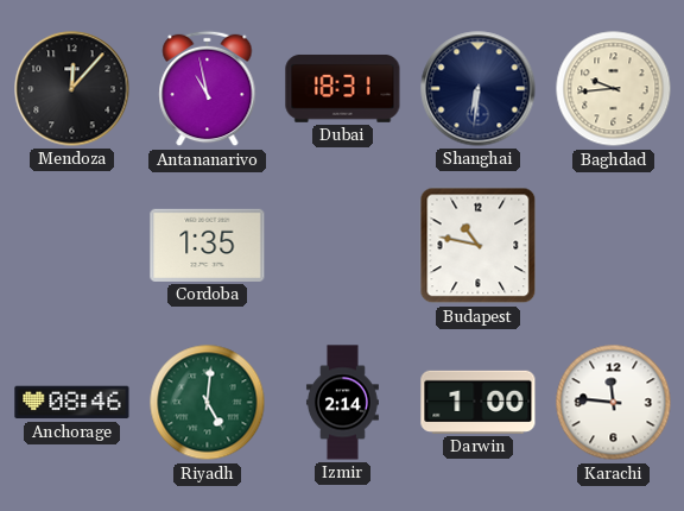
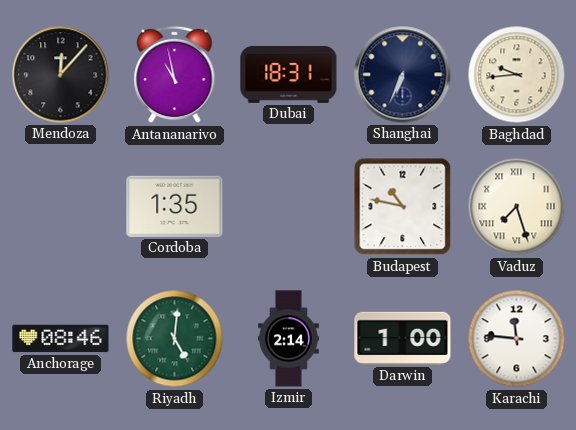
Shanghai: 6:31 -> 6:34 (403, 75)
Vaduz: none -> 7:27 (517, 207)
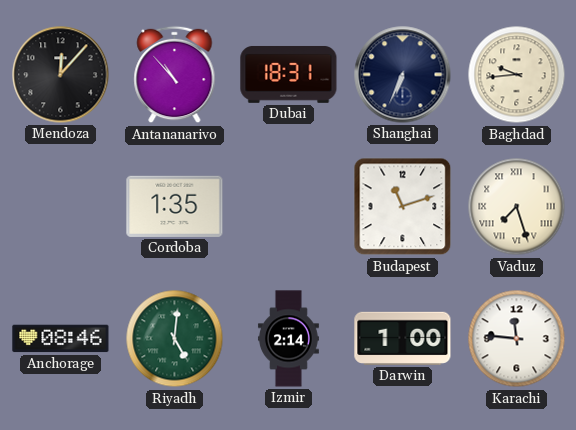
Antananarivo: 10:58 -> 10:53 (175, 75)
Budapest: 10:47 -> 11:12 (403, 207)
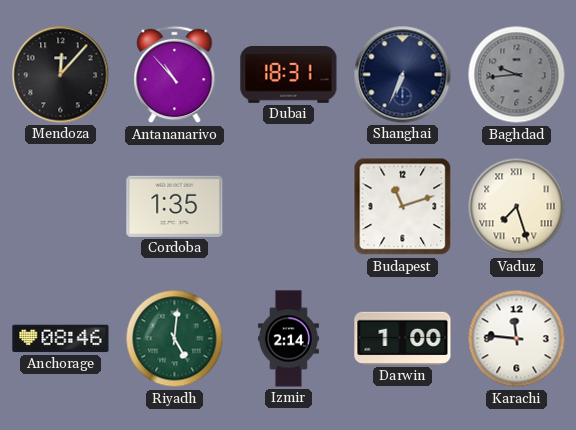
Baghdad dial: cream -> grey (517, 75)
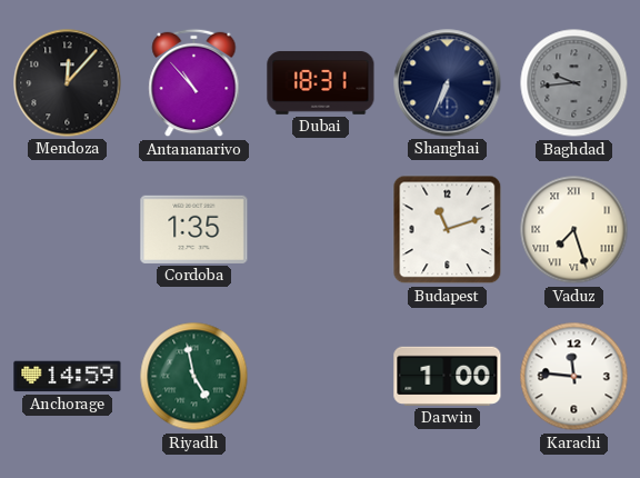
Anchorage: 08:46 -> 14:59 (68, 377)
Riyadh: 5:01 -> 4:58 (194, 377)
Izmir: 2:14 -> none (288, 339)
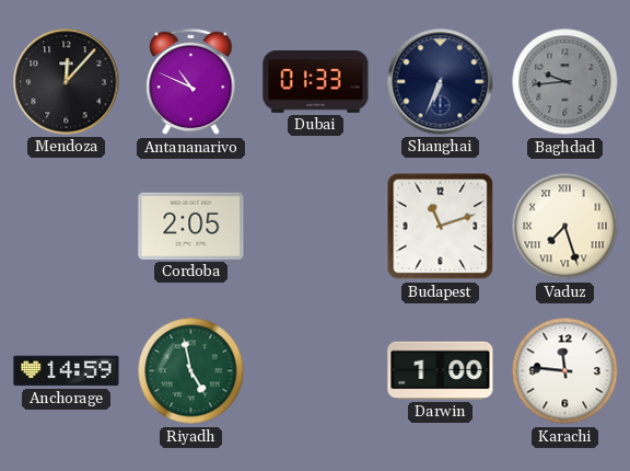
Antananarivo: 10:53 -> 10:49 (191, 82)
Dubai: 18:31 -> 01:33 (316, 81)
Cordoba: 1:35 -> 2:05 (191, 226)
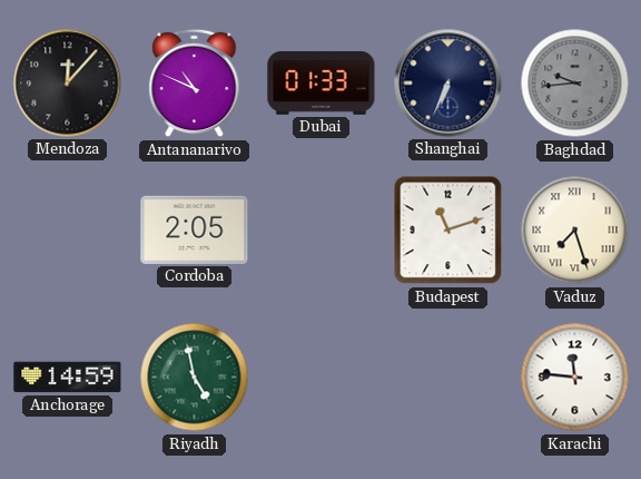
Darwin: 1:00 -> none (441, 370)
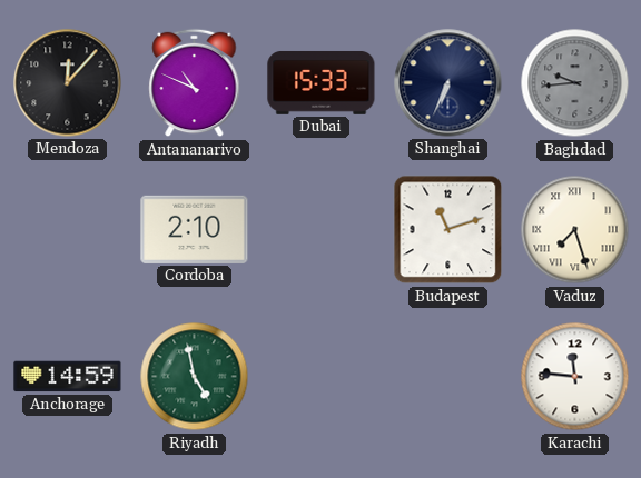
Dubai: 01:33 -> 15:33 (322, 82)
Cordoba: 2:05 -> 2:10 (195, 229)
